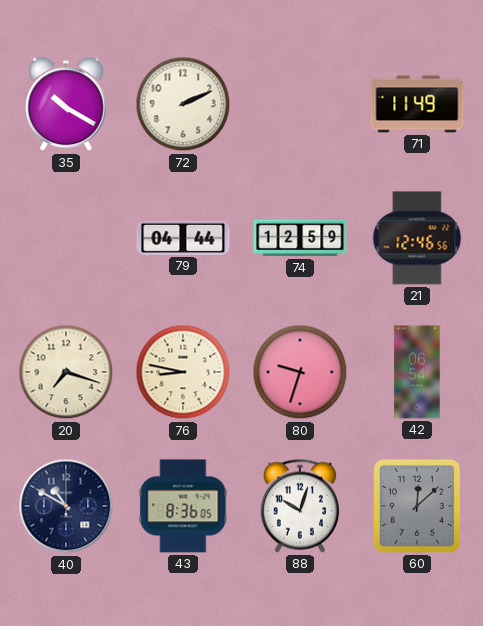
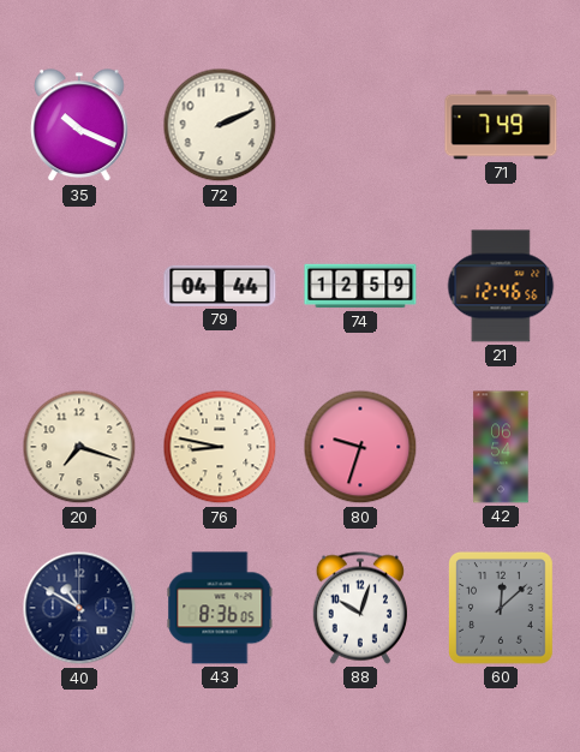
35: 10:20 -> 10:19 (80, 126)
71: 11:49 -> 7:49 (501, 125)
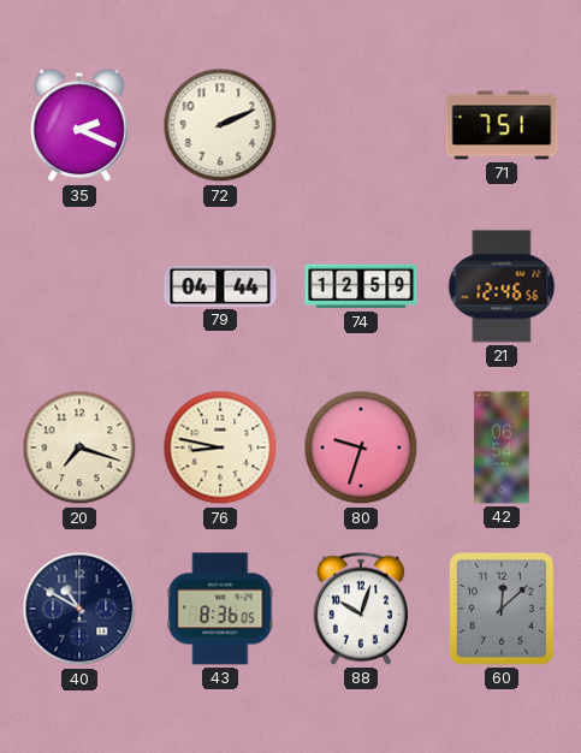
35: 10:19 -> 2:19 (81, 126)
71: 7:49 -> 7:51 (502, 125)
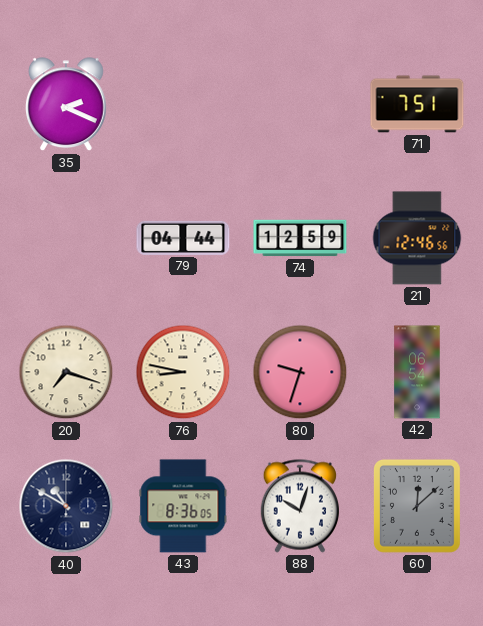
72: 2:11 -> none (220, 125)
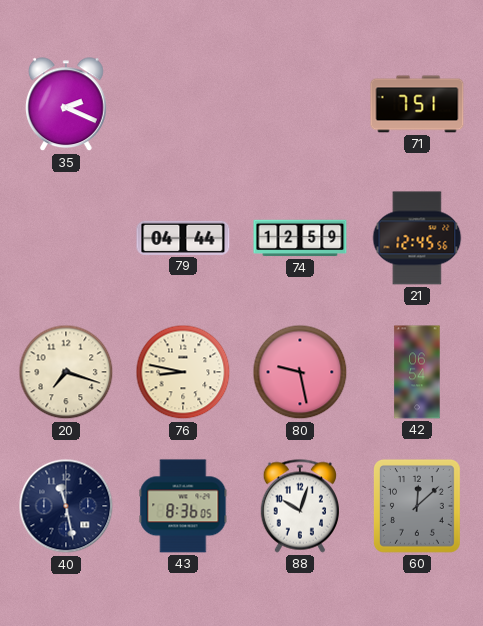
21: 12:46 -> 12:45 (417, 238)
80: 9:33 -> 9:28 (300, 372)
40: 10:50 -> 11:28 (66, 506)
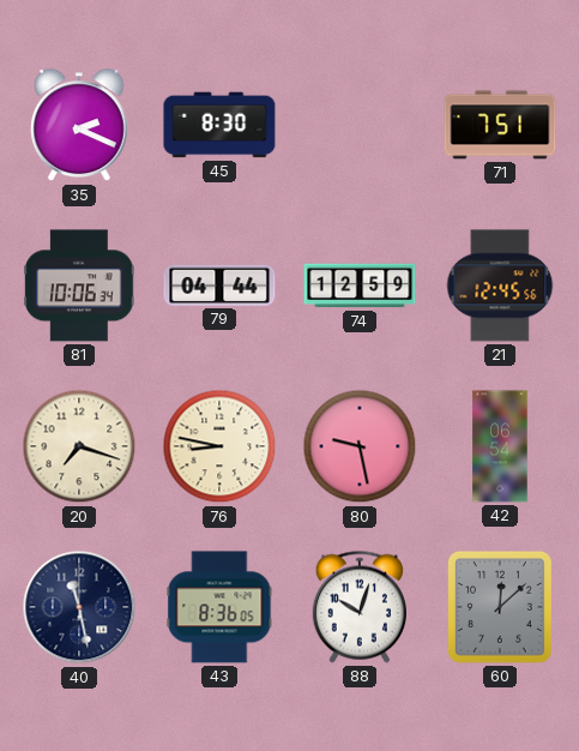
45: none -> 8:30 (219, 125)
81: none -> 10:06 (79, 286)
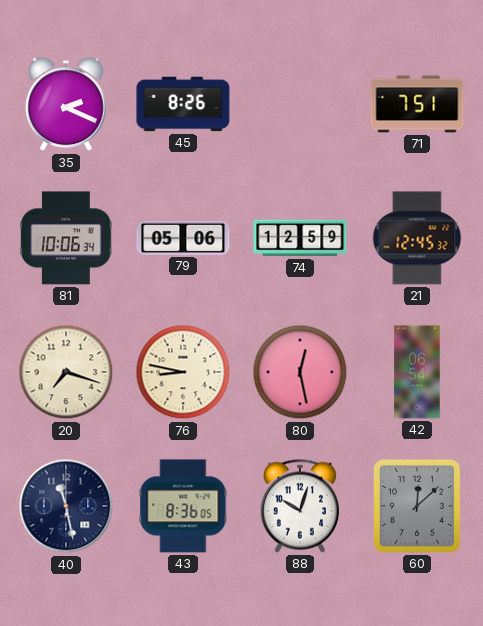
45: 8:30 -> 8:26 (183, 104)
79: 04:44 -> 05:06 (183, 238)
21: 12:45:56 -> 12:45:32 (417, 238)
80: 9:28 -> 12:28 (300, 372)
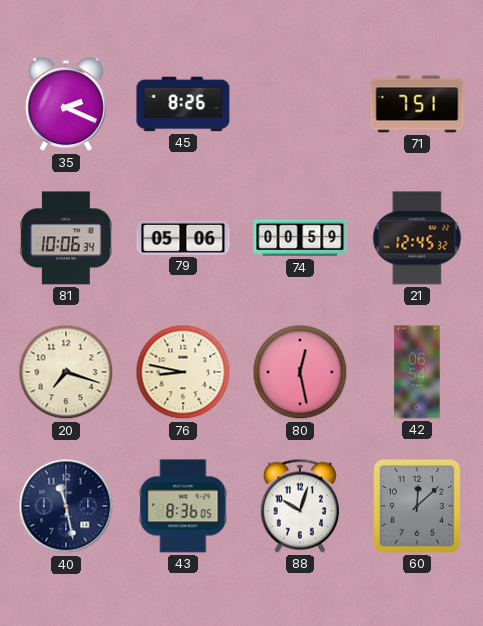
74: 12:59 -> 00:59 (300, 238)
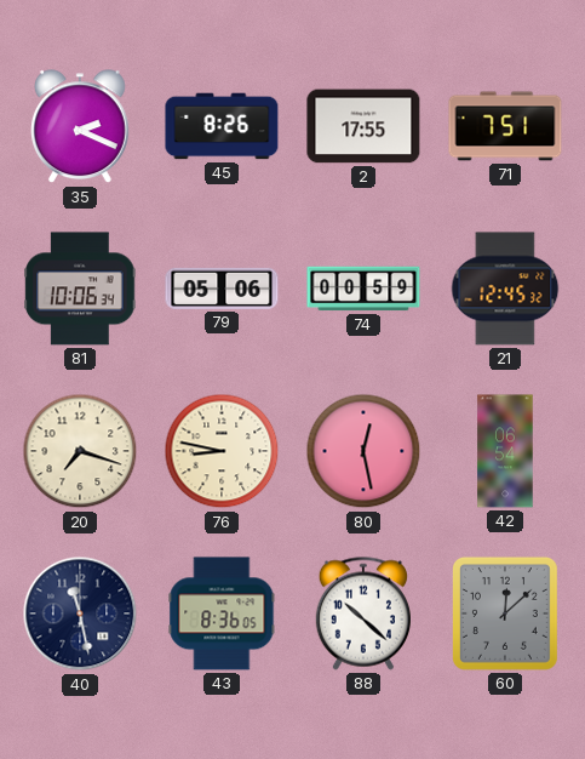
2: none -> 17:55 (363, 126)
88: 10:03 -> 10:22 (362, 614)
